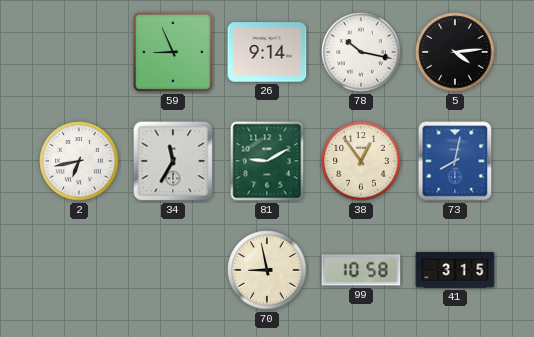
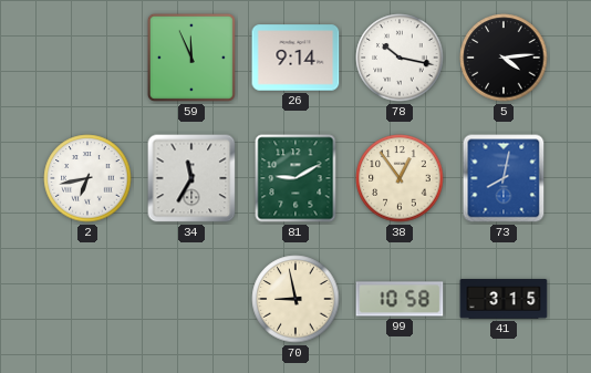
59: 8:56 -> 11:56 (191, 58)
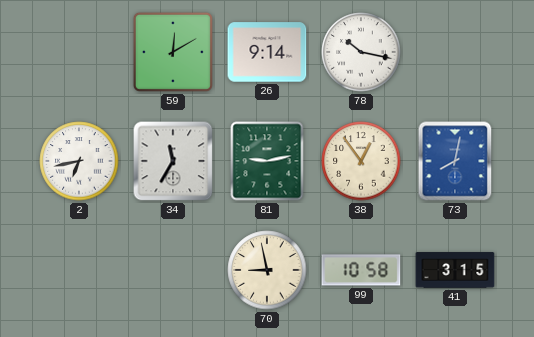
59: 11:56 -> 12:10 (173, 52)
5: 4:14 -> none (504, 58)
81: 9:10 -> 9:13 (267, 161)
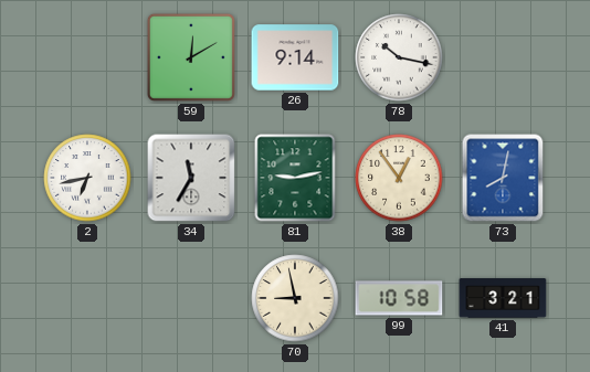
41: 3:15 -> 3:21 (503, 298)
